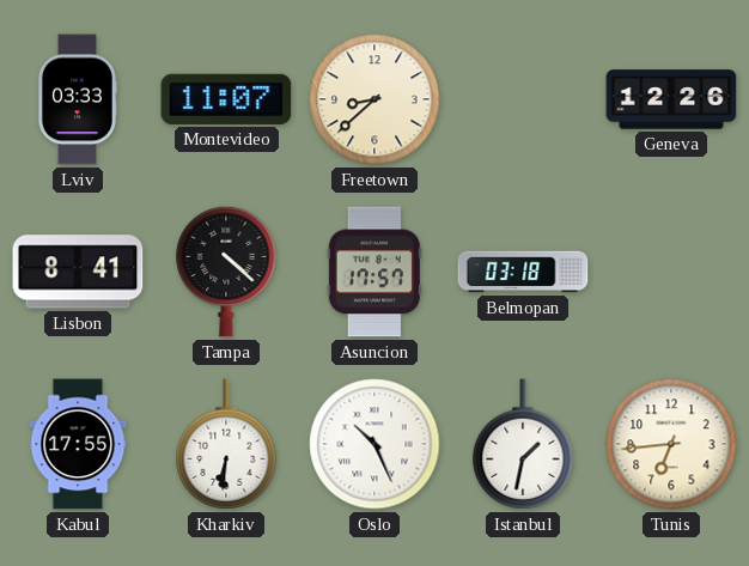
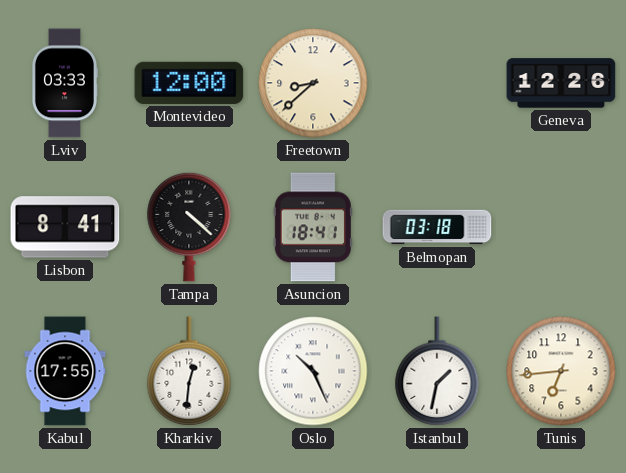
Montevideo: 11:07 -> 12:00 (189, 83)
Asuncion: 17:57 -> 18:41 (313, 227)
Kharkiv: 6:31 -> 12:31 (189, 371)
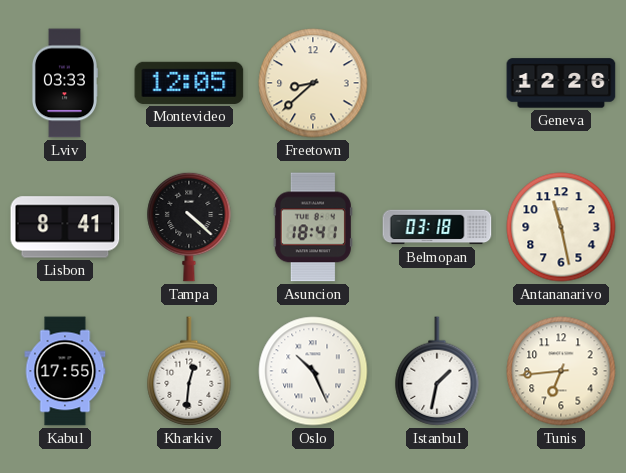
Montevideo: 12:00 -> 12:05 (189, 83)
Antananarivo: none -> 11:28 (561, 227)
